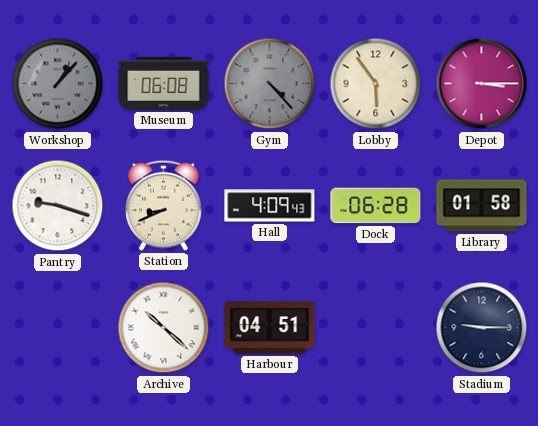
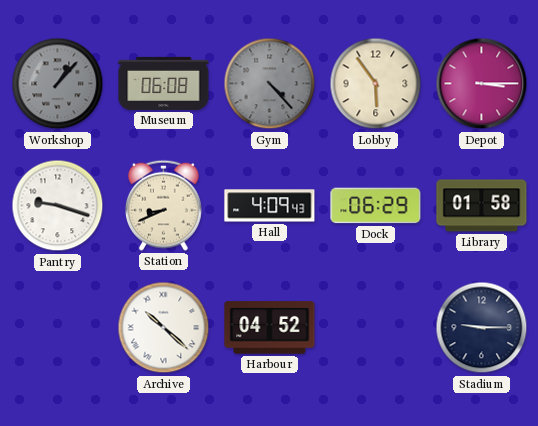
Dock: 06:28 -> 06:29 (376, 206)
Harbour: 04:51 -> 04:52 (270, 328)
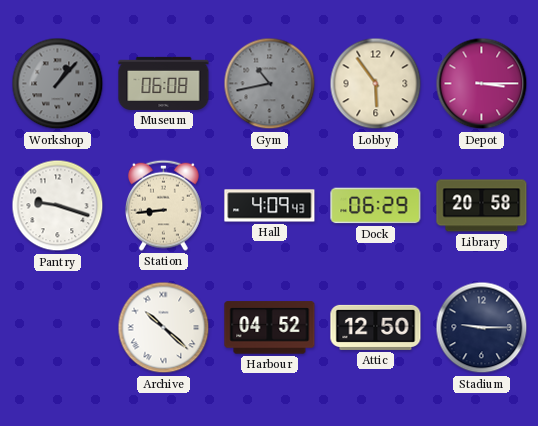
Gym: 4:23 -> 10:43 (270, 84)
Station: 8:41 -> 8:44 (163, 205)
Library: 01:58 -> 20:58 (482, 206)
Attic: none -> 12:50 (376, 327)
